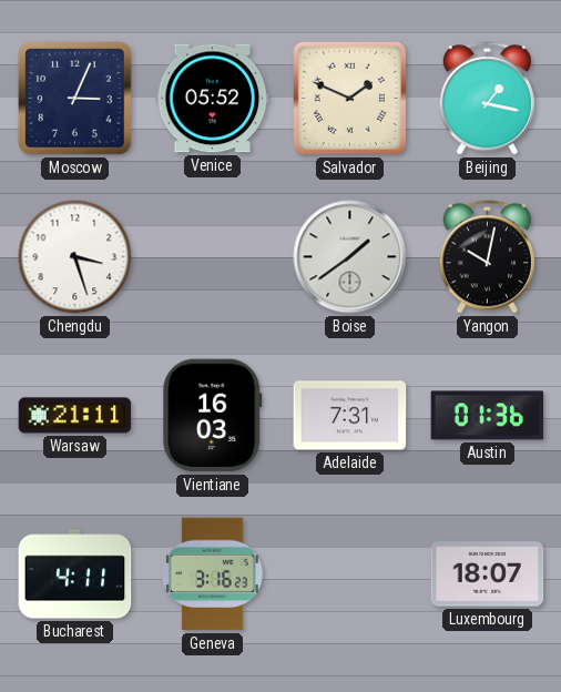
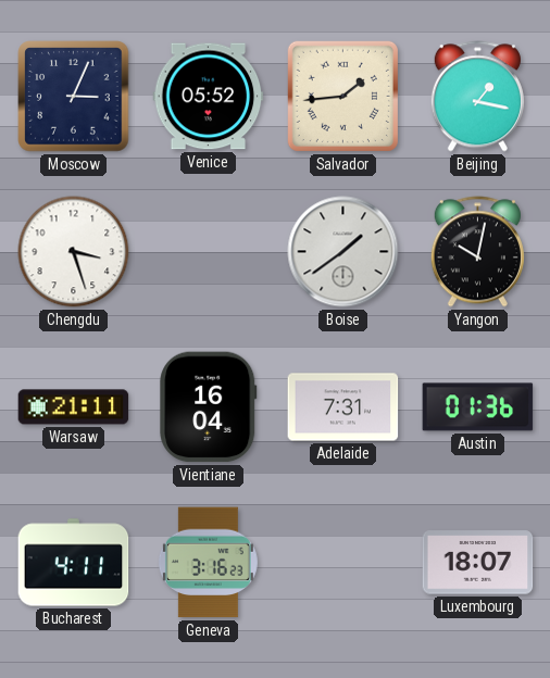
Salvador: 1:49 -> 1:44 (342, 96)
Vientiane: 16:03 -> 16:04 (209, 407)
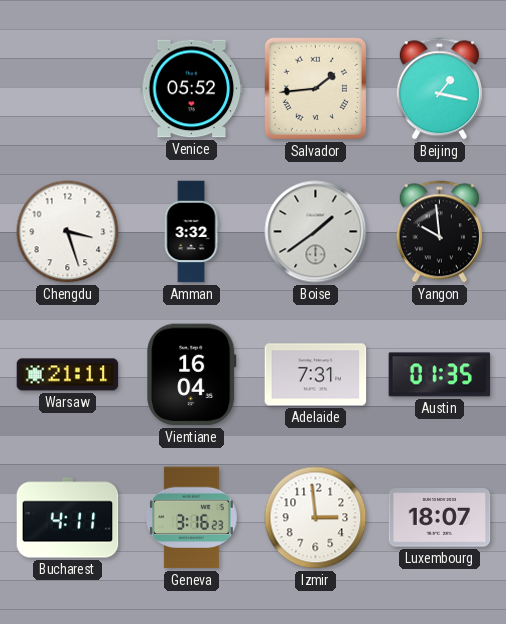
Moscow: 3:04 -> none (74, 97)
Amman: none -> 3:32 (191, 232)
Yangon: 10:02 -> 9:59 (439, 232)
Austin: 01:36 -> 01:35 (440, 375)
Izmir: none -> 2:59 (316, 518)
